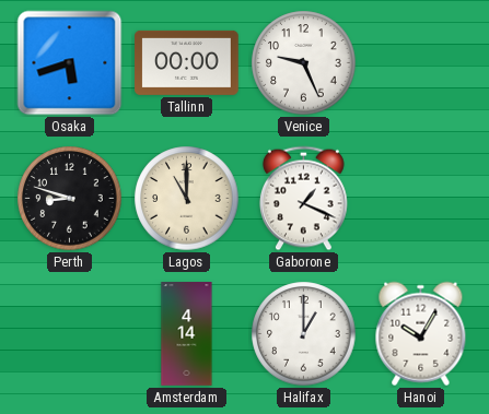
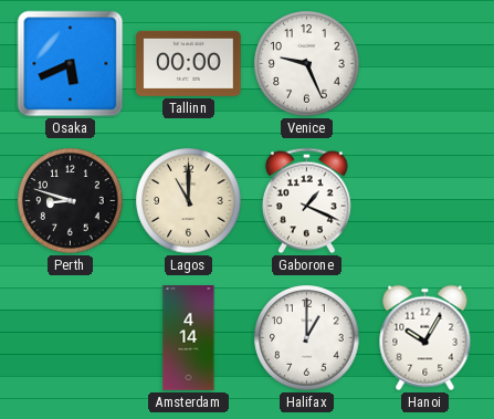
Osaka: 5:42 -> 5:41 (71, 64)
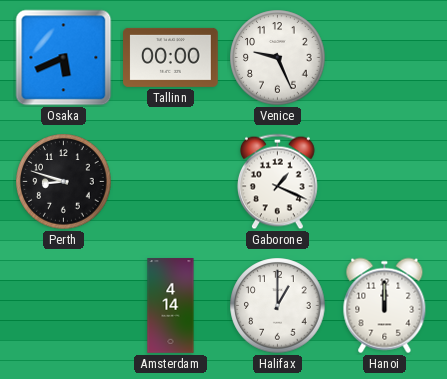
Lagos: 11:00 -> none (189, 201)
Hanoi: 10:05 -> 12:00 (385, 306)
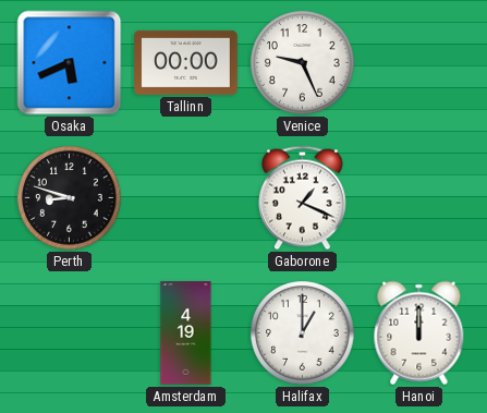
Amsterdam: 4:14 -> 4:19 (186, 333)
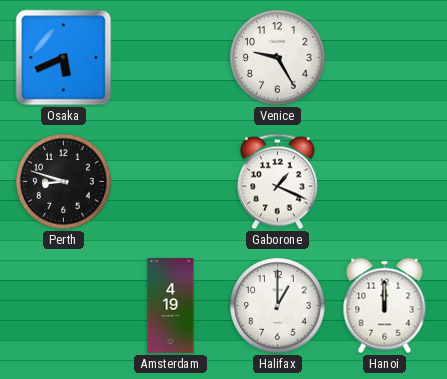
Tallinn: 00:00 -> none (186, 62)
Venice: 9:26 -> 9:25 (278, 58)
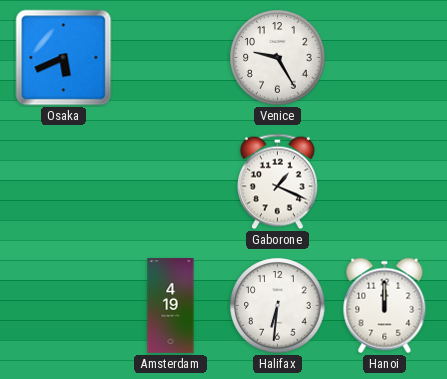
Perth: 8:48 -> none (64, 182)
Halifax: 1:00 -> 6:31 (278, 306)
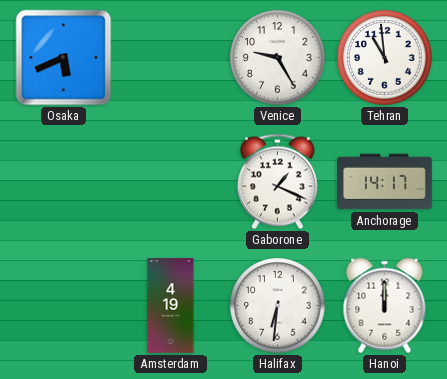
Tehran: none -> 10:59 (385, 58)
Anchorage: none -> 14:17 (385, 182)
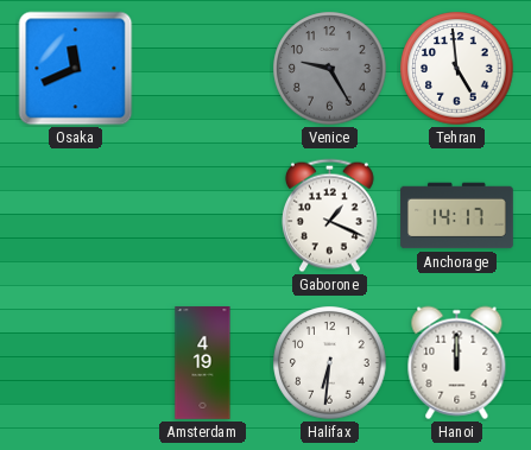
Osaka: 5:41 -> 11:41 (76, 69)
Venice dial: white -> grey (330, 69)
Tehran: 10:59 -> 4:59 (457, 69)
